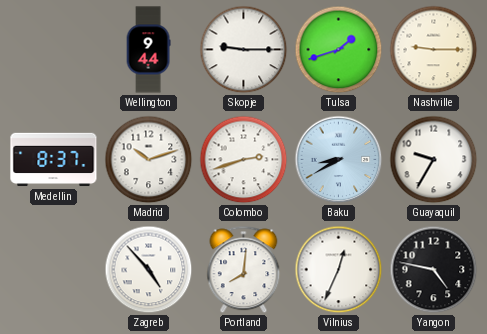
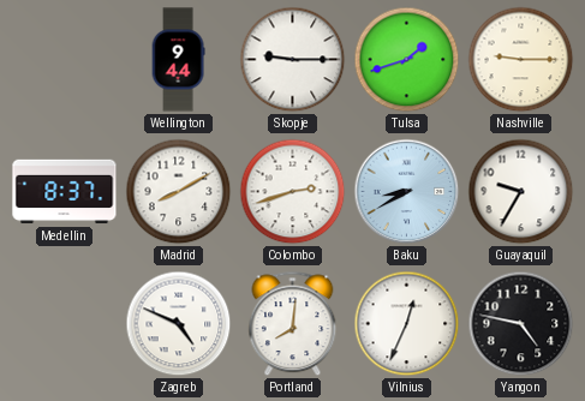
Madrid: 10:12 -> 8:10 (179, 192)
Zagreb: 4:53 -> 4:49 (179, 324)
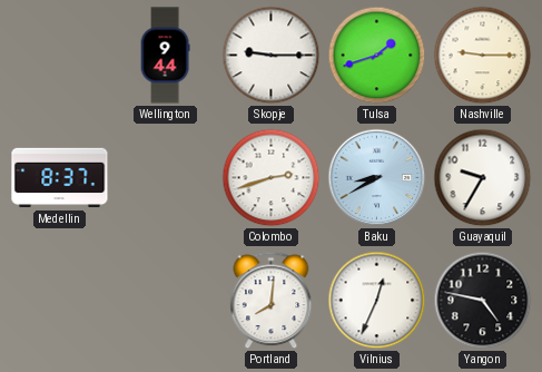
Madrid: 8:10 -> none (179, 192)
Zagreb: 4:49 -> none (179, 324)
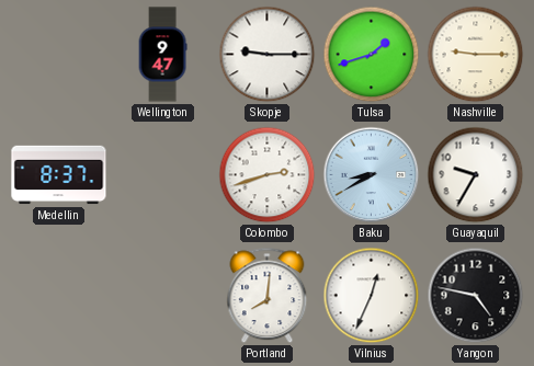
Wellington: 9:44 -> 9:47 (162, 55)
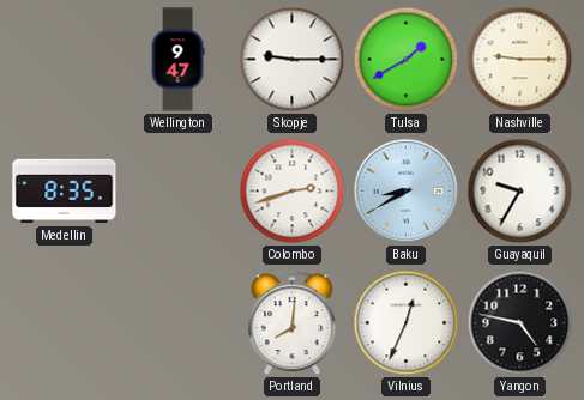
Tulsa: 1:42 -> 1:40 (407, 60)
Medellin: 8:37 -> 8:35 (65, 192)
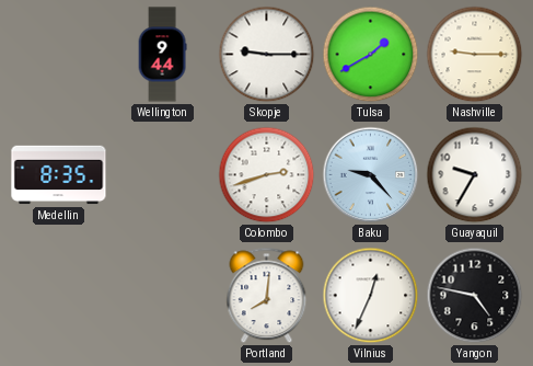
Wellington: 9:47 -> 9:44 (162, 55)
Baku: 8:40 -> 9:23 (371, 175)
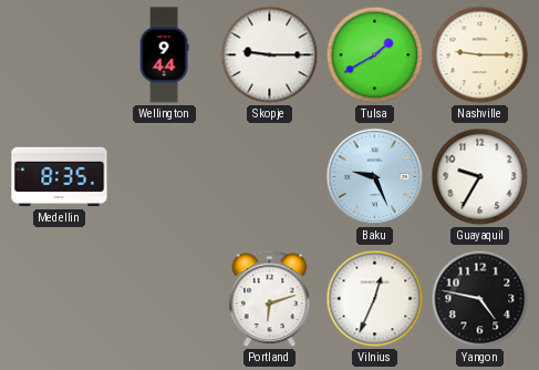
Colombo: 2:42 -> none (267, 175)
Baku: 9:23 -> 9:26 (375, 177)
Portland: 8:01 -> 6:12 (270, 299)
